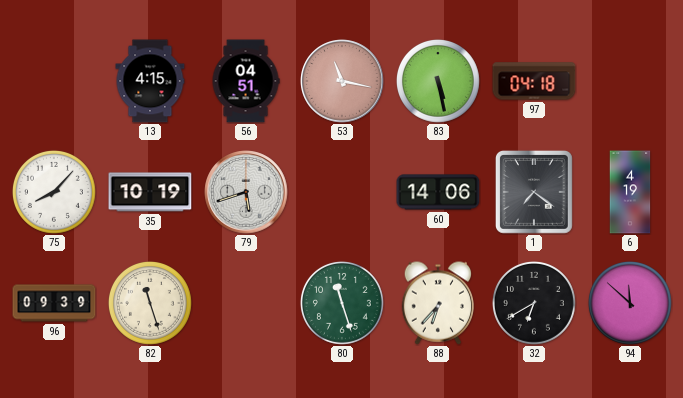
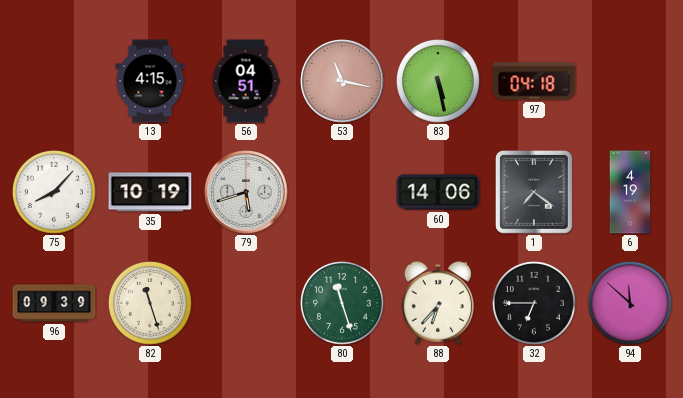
32: 6:40 -> 6:45 (534, 303)
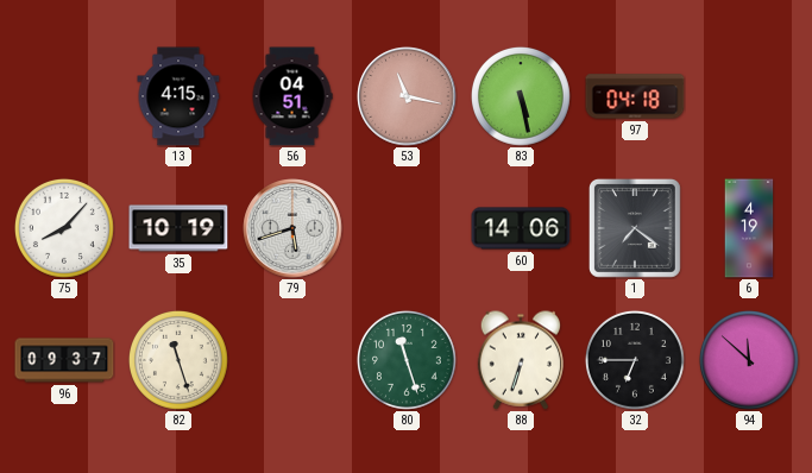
96: 09:39 -> 09:37 (64, 360)
88: 6:37 -> 6:33 (520, 360)
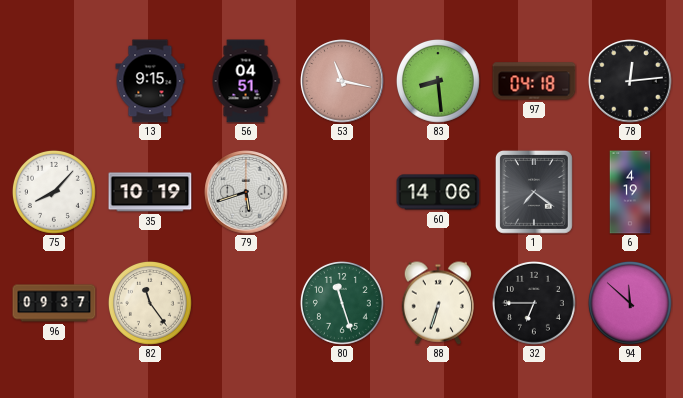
13: 4:15 -> 9:15 (150, 81)
83: 5:28 -> 8:29 (438, 81)
78: none -> 12:14 (630, 81)
82: 11:27 -> 11:24 (150, 303)
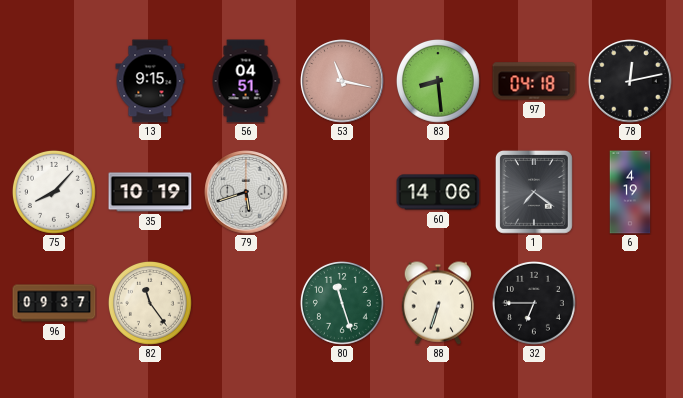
78: 12:14 -> 12:13 (630, 81)
94: 11:52 -> none (630, 303)
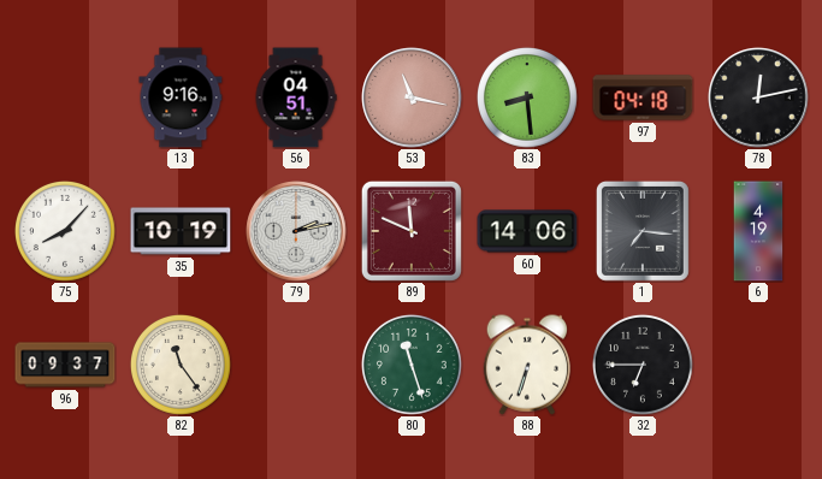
13: 9:15 -> 9:16 (181, 97)
79: 5:42 -> 2:13 (296, 231)
89: none -> 11:49 (412, 231)
1: 7:21 -> 7:16 (643, 231)
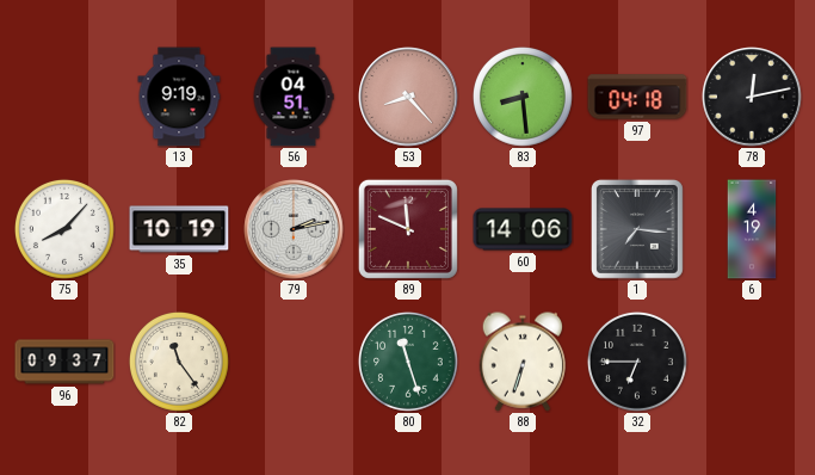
13: 9:16 -> 9:19 (179, 97)
53: 11:17 -> 8:23 (408, 97)
